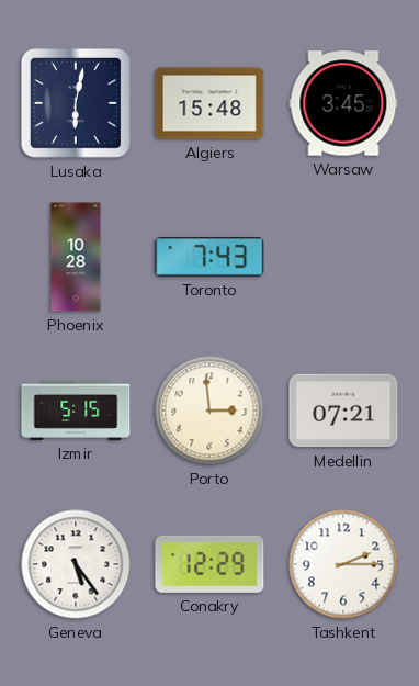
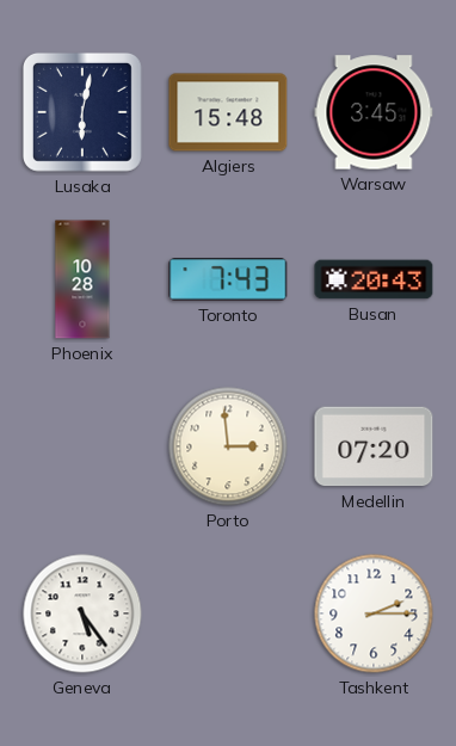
Busan: none -> 20:43 (374, 279)
Izmir: 5:15 -> none (76, 411)
Medellin: 07:21 -> 07:20 (374, 446)
Conakry: 12:29 -> none (209, 564)
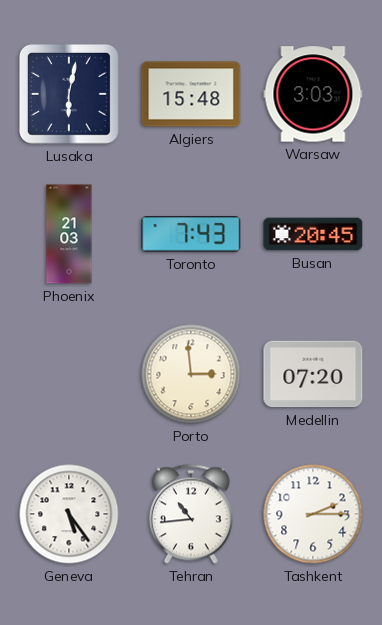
Warsaw: 3:45 -> 3:03 (313, 94)
Phoenix: 10:28 -> 21:03 (69, 234)
Busan: 20:43 -> 20:45 (313, 234)
Tehran: none -> 10:44 (191, 514)
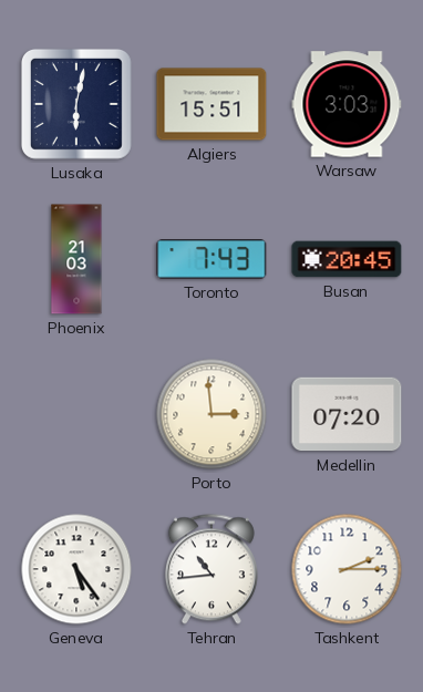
Algiers: 15:48 -> 15:51 (211, 104)
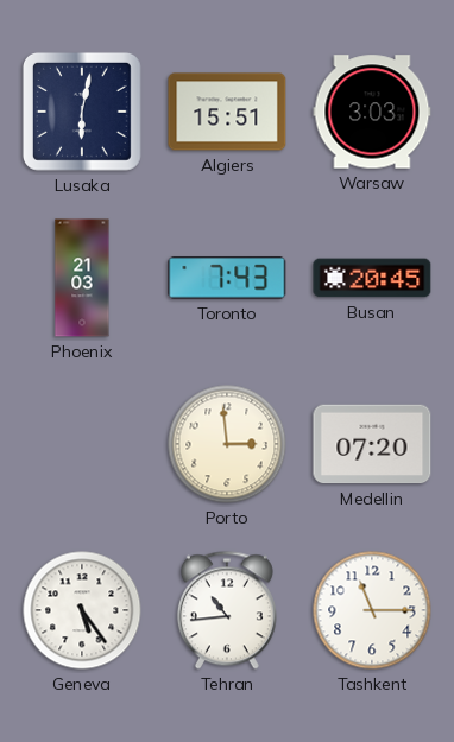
Tashkent: 2:15 -> 11:15 (372, 610)
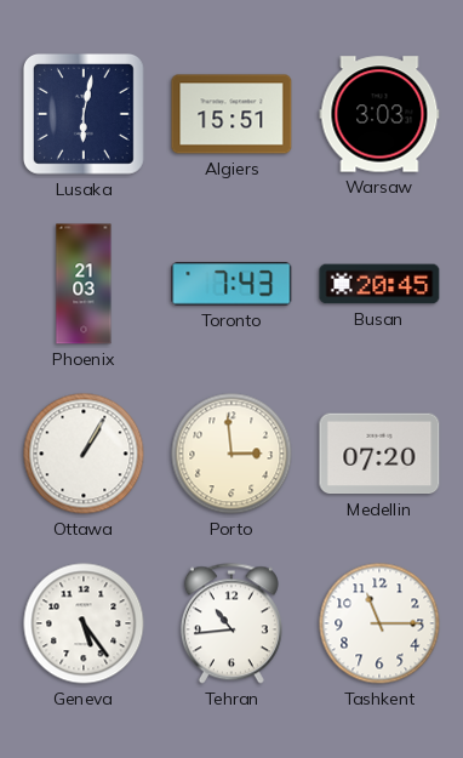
Ottawa: none -> 1:05 (84, 454)
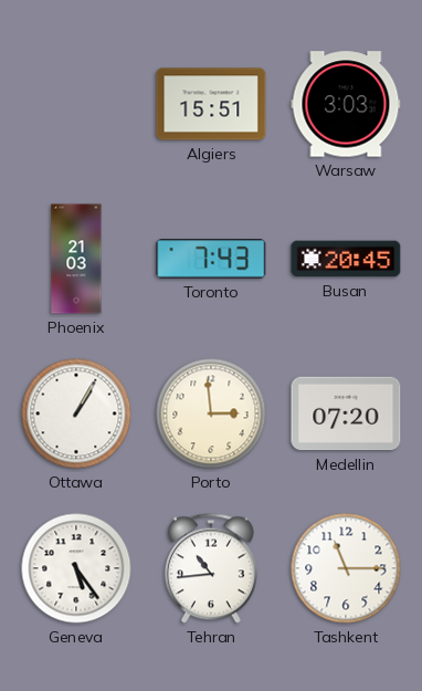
Lusaka: 6:02 -> none (84, 114)
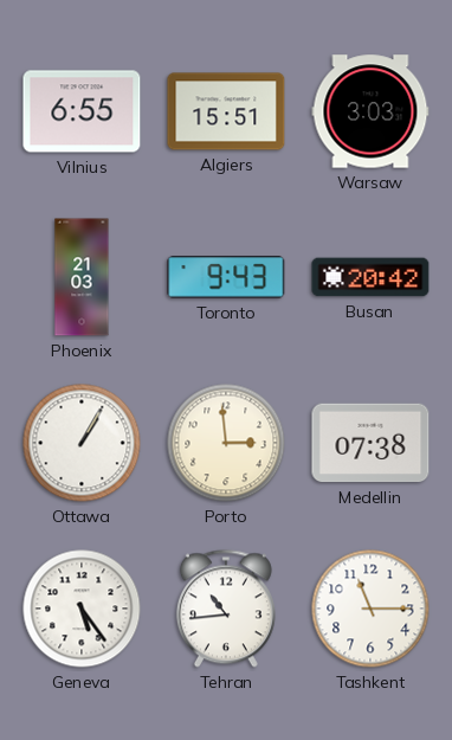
Vilnius: none -> 6:55 (82, 111)
Toronto: 7:43 -> 9:43 (226, 277)
Busan: 20:45 -> 20:42 (370, 277)
Medellin: 07:20 -> 07:38 (370, 443)
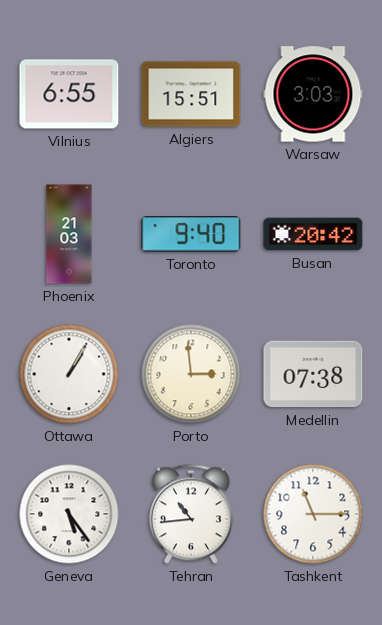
Toronto: 9:43 -> 9:40 (191, 234)
